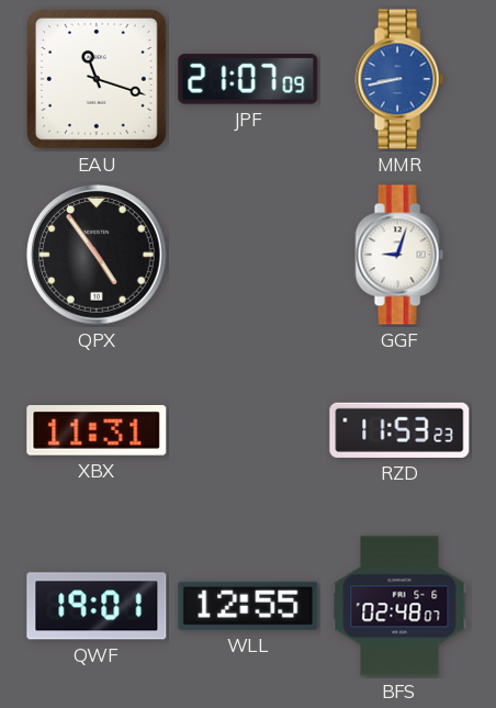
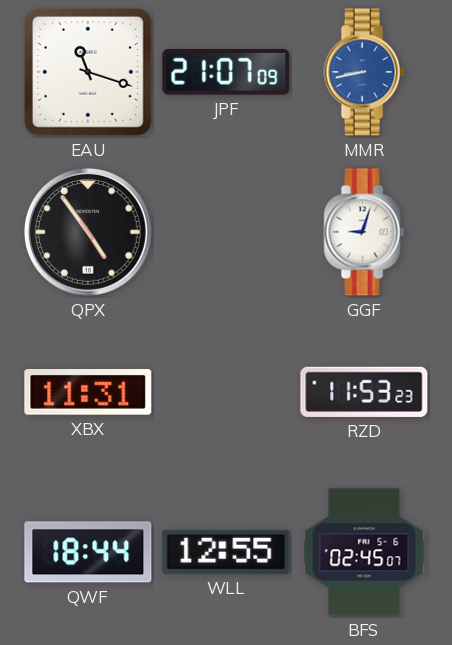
QWF: 19:01 -> 18:44 (88, 552)
BFS: 02:48 -> 02:45 (364, 552)
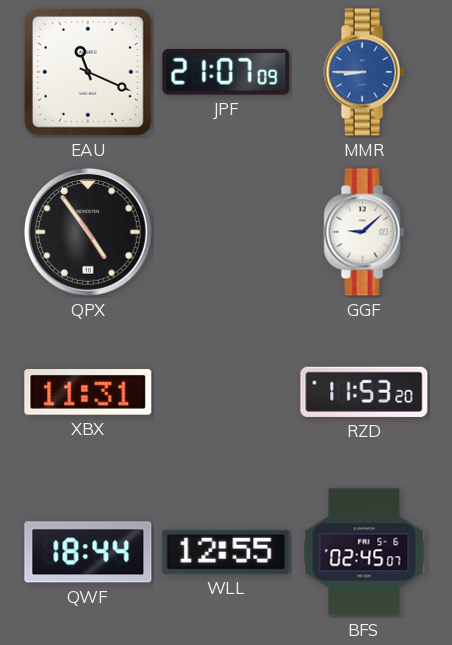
EAU: 11:18 -> 11:19 (89, 73)
MMR: 8:43 -> 8:45 (364, 72)
GGF: 9:03 -> 9:08 (364, 232)
RZD: 11:53:23 -> 11:53:20 (364, 392)
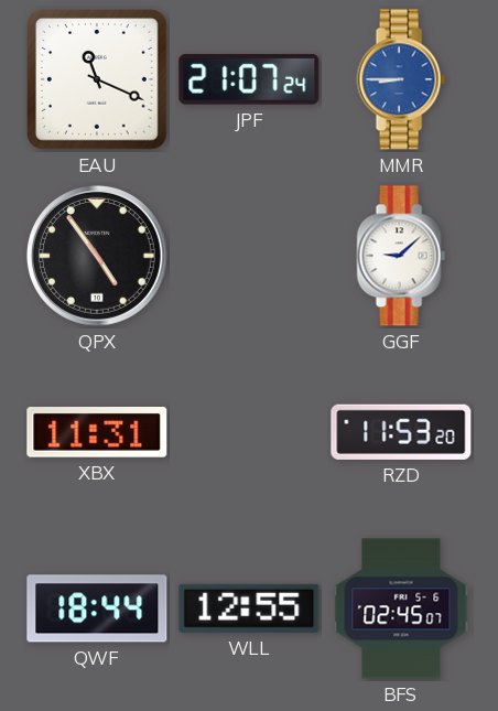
JPF: 21:07:09 -> 21:07:24 (249, 79)
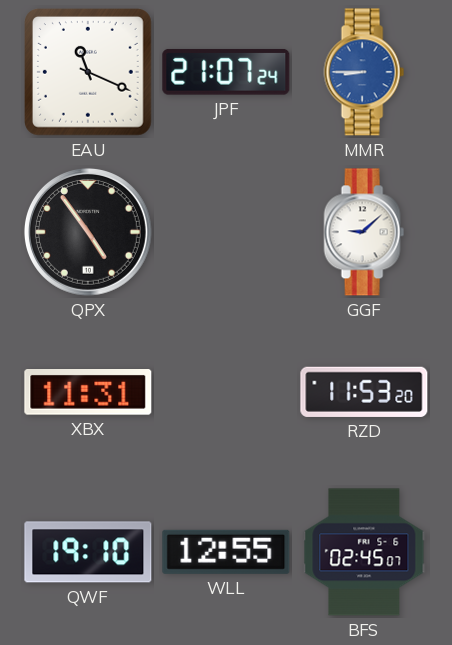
QWF: 18:44 -> 19:10 (88, 552)
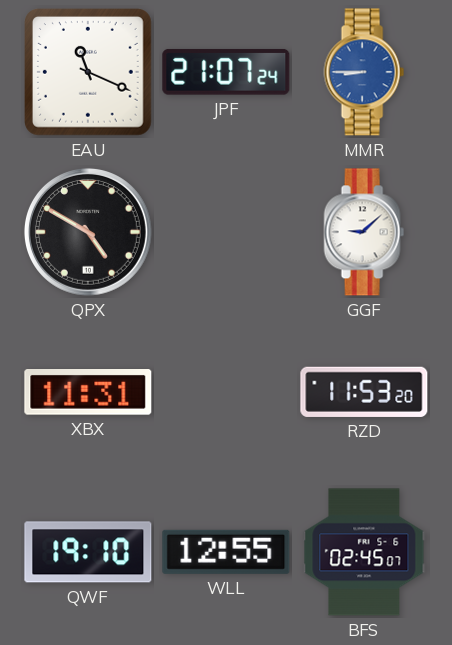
QPX: 4:54 -> 4:50 (88, 232)
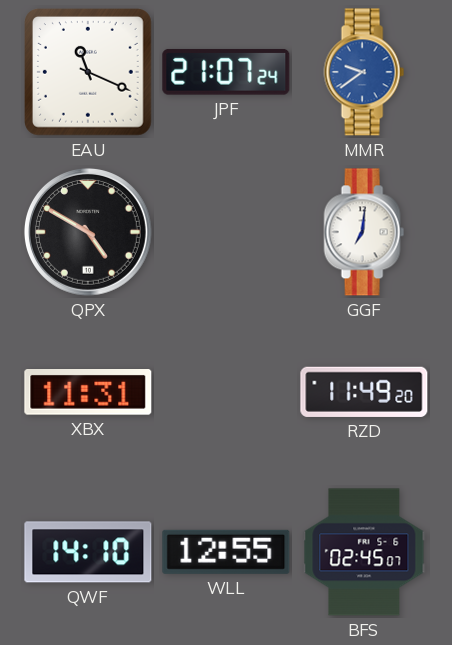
MMR: 8:45 -> 9:39 (364, 72)
GGF: 9:08 -> 7:01 (364, 232)
RZD: 11:53 -> 11:49 (364, 392)
QWF: 19:10 -> 14:10 (88, 552)
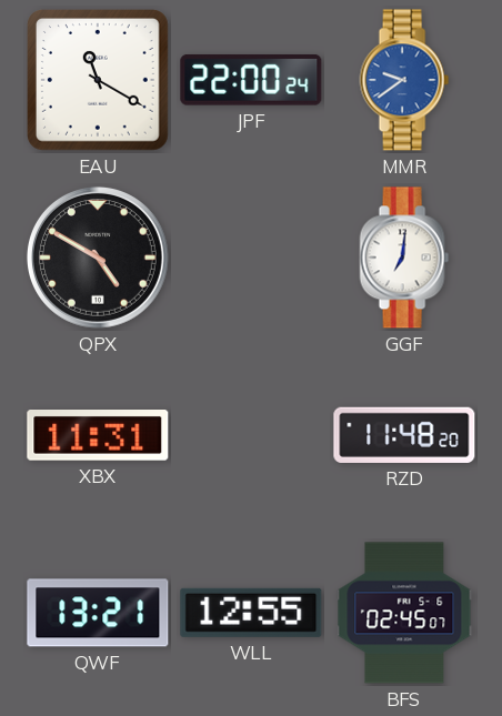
EAU: 11:19 -> 11:20 (99, 81)
JPF: 21:07 -> 22:00 (251, 80)
RZD: 11:49 -> 11:48 (404, 435)
QWF: 14:10 -> 13:21 (98, 613)
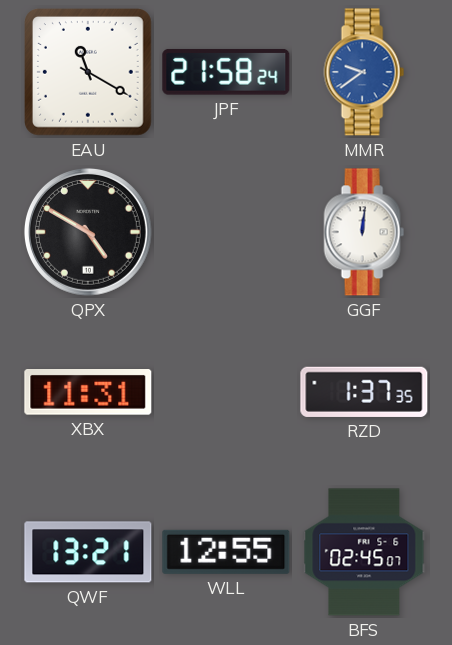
JPF: 22:00 -> 21:58 (226, 72)
GGF: 7:01 -> 12:01 (364, 232)
RZD: 11:48 -> 1:37 (364, 392)
